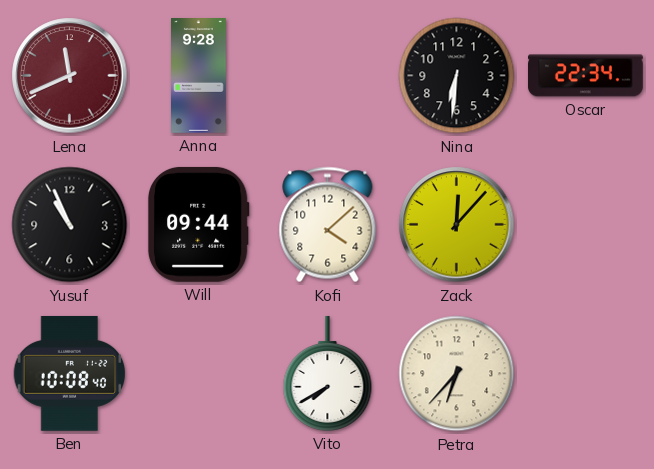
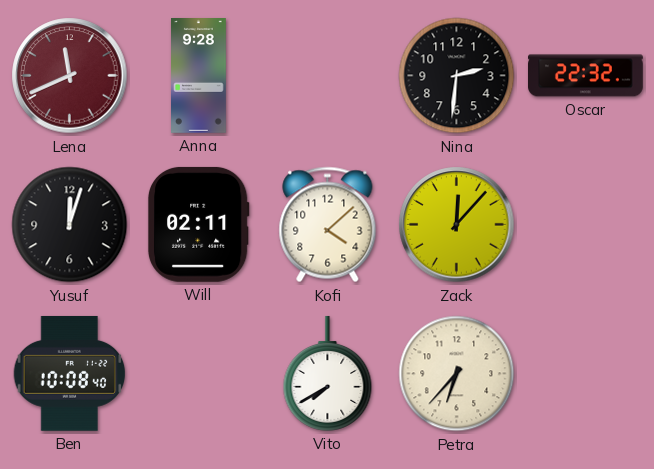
Nina: 6:31 -> 2:31 (457, 76)
Oscar: 22:34 -> 22:32 (586, 76)
Yusuf: 10:56 -> 12:03 (70, 225)
Will: 09:44 -> 02:11 (198, 224)
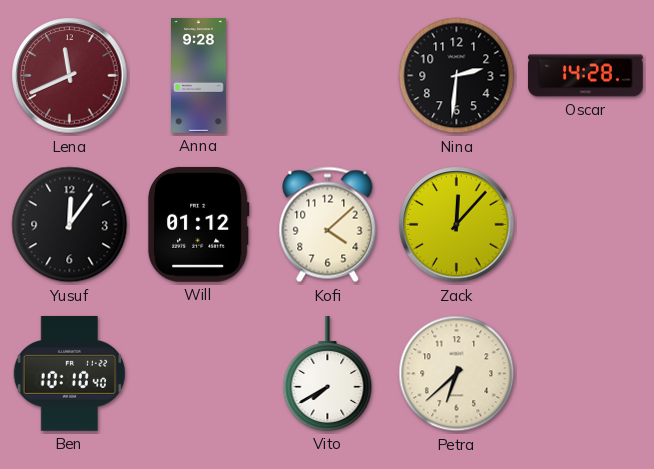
Oscar: 22:32 -> 14:28 (586, 76)
Yusuf: 12:03 -> 12:06 (70, 225)
Will: 02:11 -> 01:12 (198, 224)
Ben: 10:08 -> 10:10 (70, 373)
Petra: 6:37 -> 6:38 (457, 374)
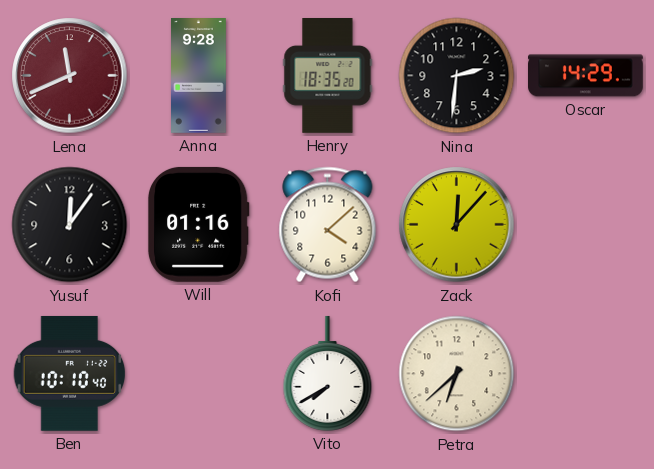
Henry: none -> 18:35 (328, 76)
Oscar: 14:28 -> 14:29 (586, 76)
Will: 01:12 -> 01:16 (198, 224)
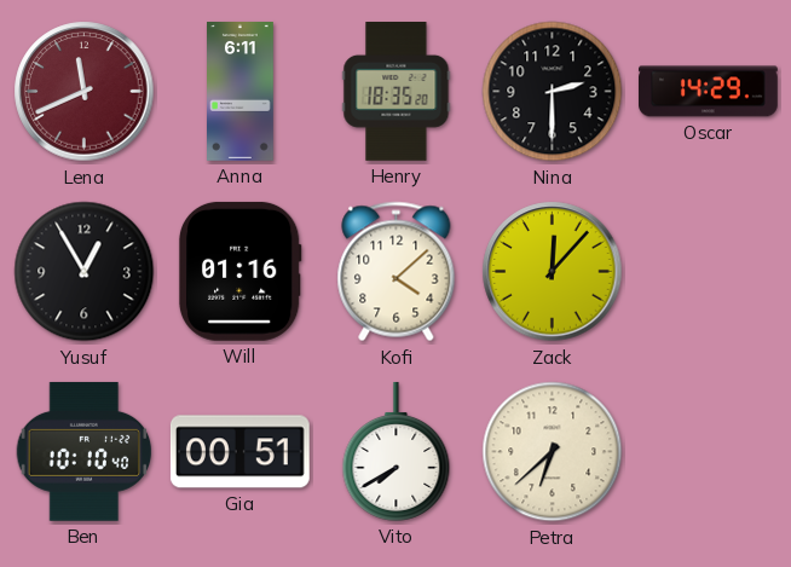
Anna: 9:28 -> 6:11 (241, 92)
Nina: 2:31 -> 2:30 (553, 92)
Yusuf: 12:06 -> 12:55 (85, 272)
Gia: none -> 00:51 (239, 452)
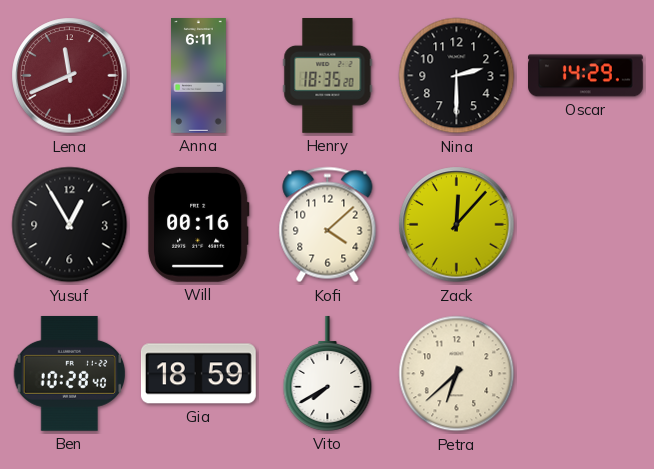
Will: 01:16 -> 00:16 (198, 224)
Ben: 10:10 -> 10:28 (70, 373)
Gia: 00:51 -> 18:59 (198, 374)
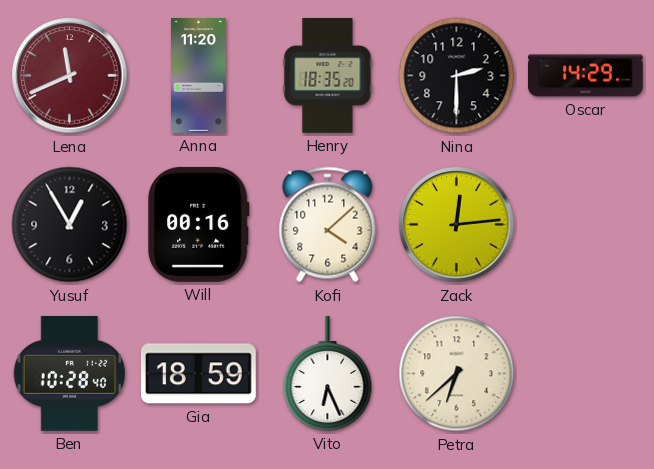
Anna: 6:11 -> 11:20 (199, 76)
Zack: 12:07 -> 12:14 (457, 225)
Vito: 7:40 -> 6:26 (328, 373)
